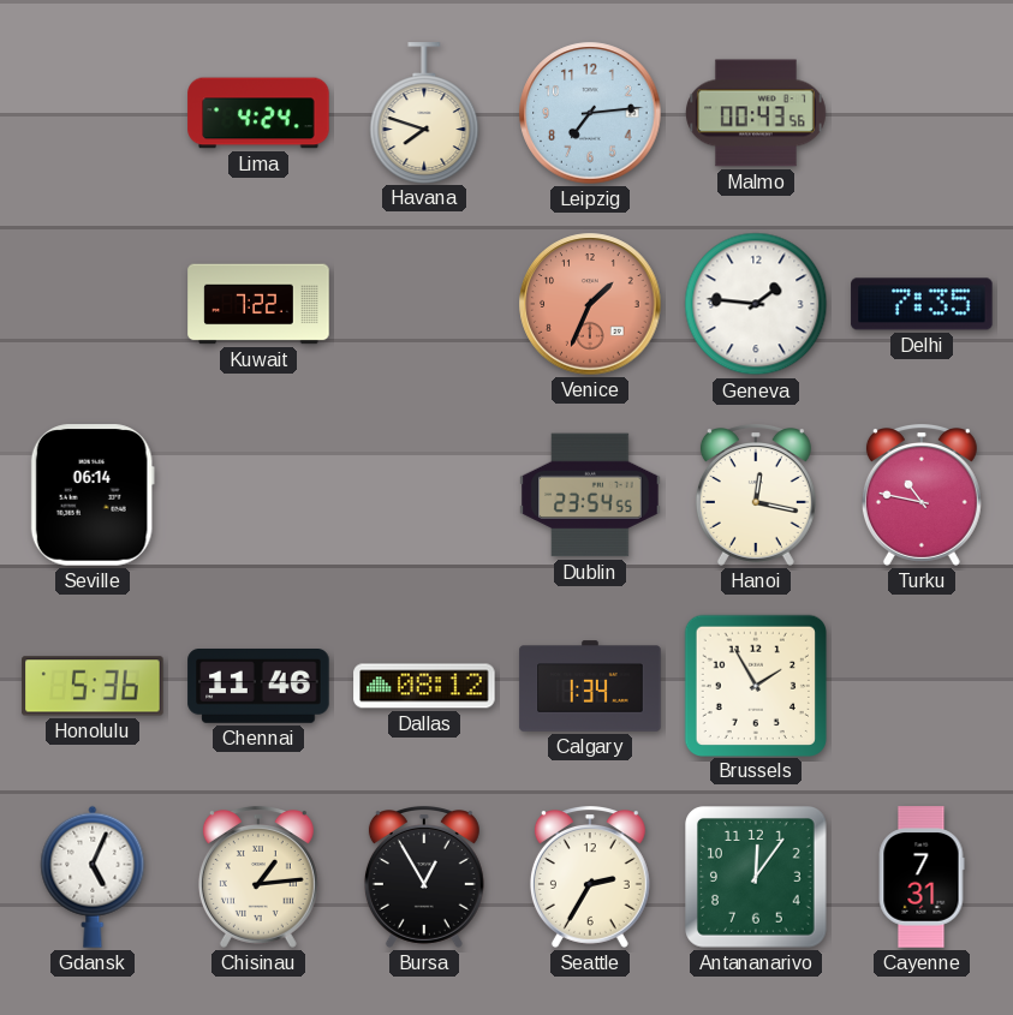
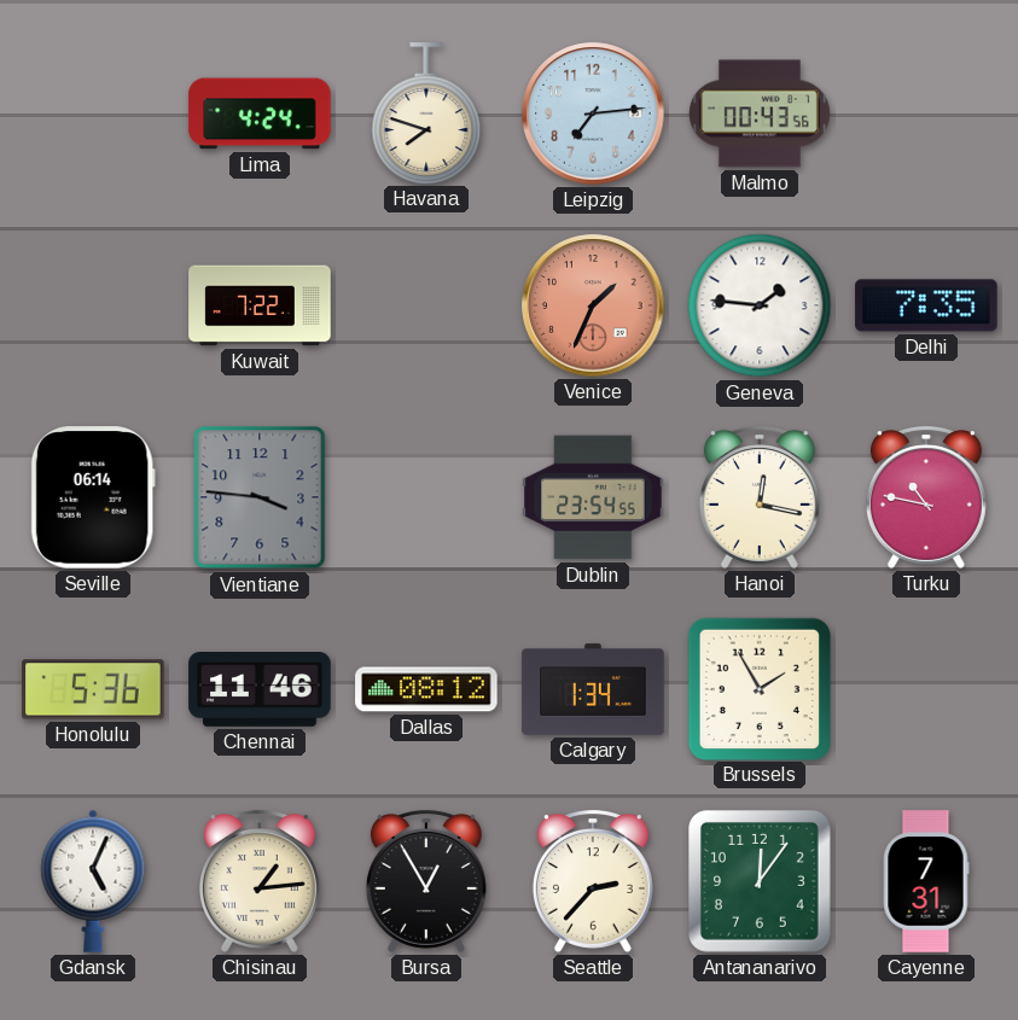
Vientiane: none -> 3:46 (260, 497)
Seattle: 2:35 -> 2:37 (593, 882)
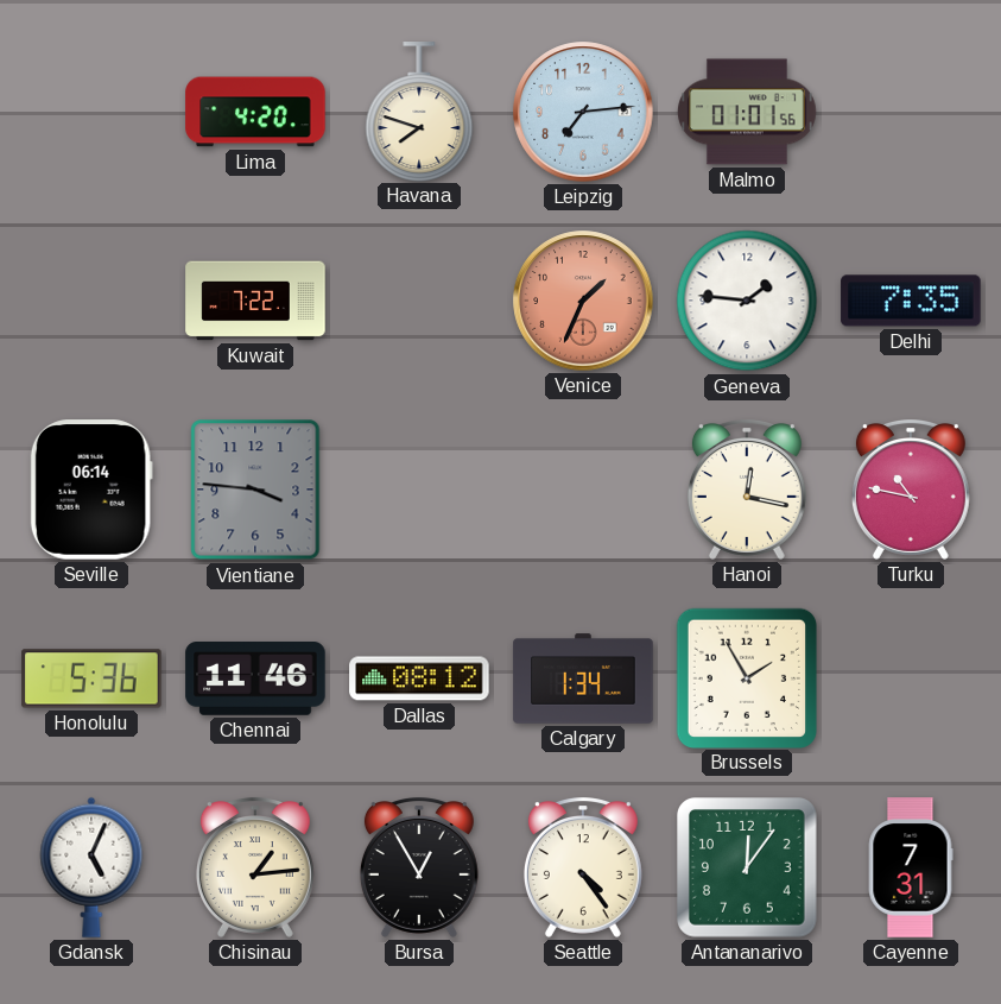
Lima: 4:24 -> 4:20 (255, 112)
Malmo: 00:43 -> 01:01 (748, 112)
Dublin: 23:54 -> none (593, 497)
Seattle: 2:37 -> 4:24 (583, 869)
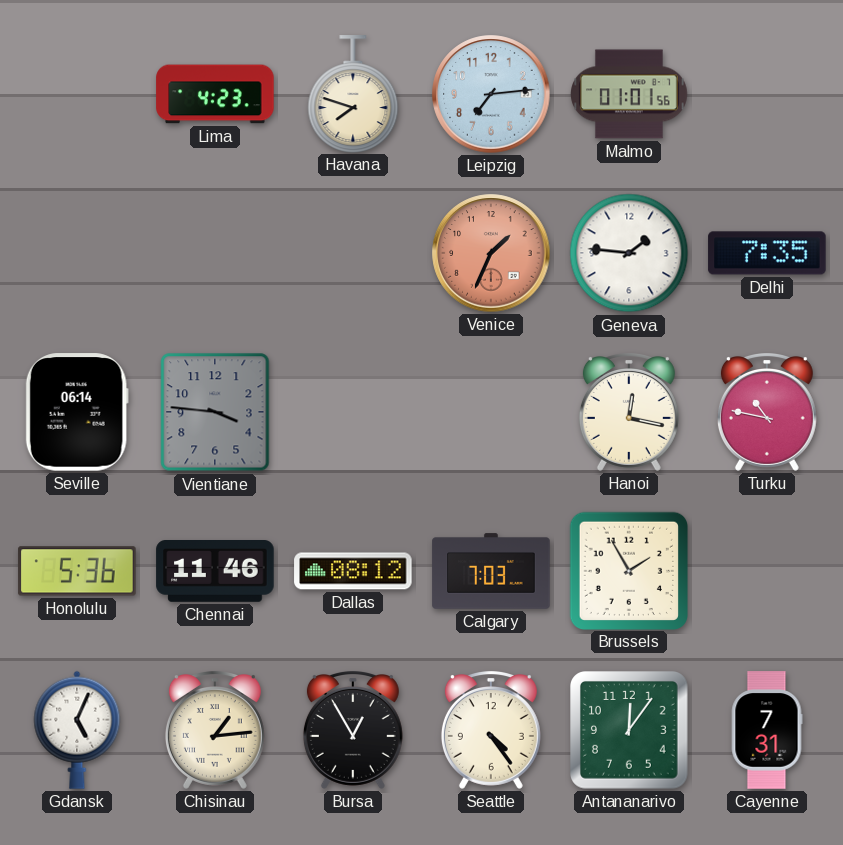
Lima: 4:20 -> 4:23 (215, 94)
Kuwait: 7:22 -> none (255, 301)
Calgary: 1:34 -> 7:03 (491, 571)
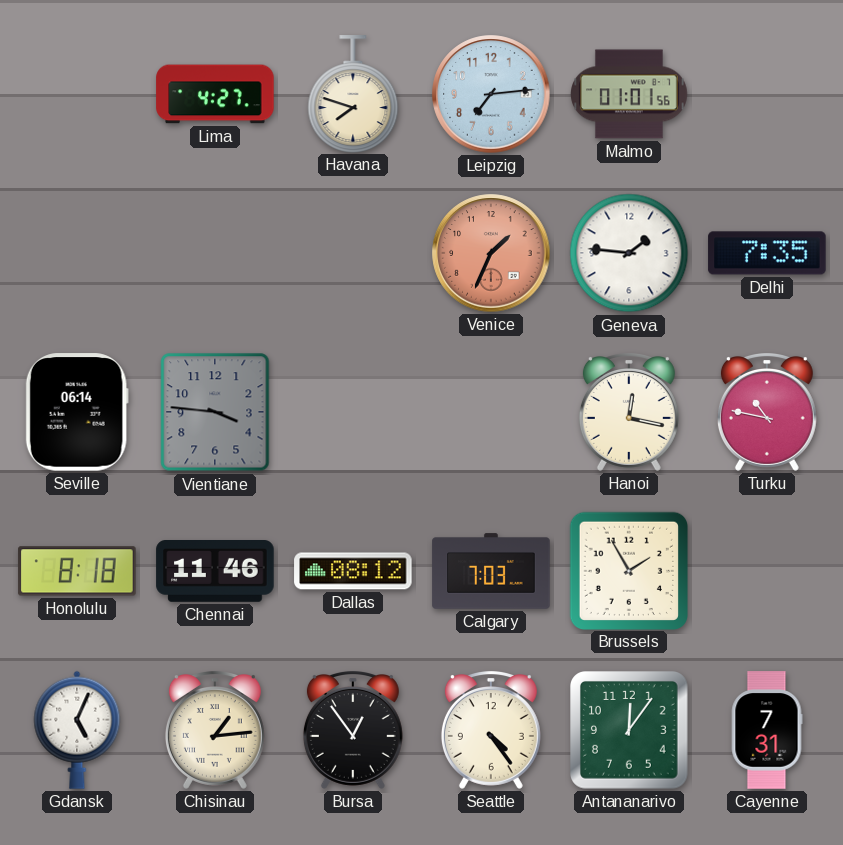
Lima: 4:23 -> 4:27 (215, 94)
Honolulu: 5:36 -> 8:18 (77, 571)
Bursa: 12:55 -> 12:54 (353, 731)
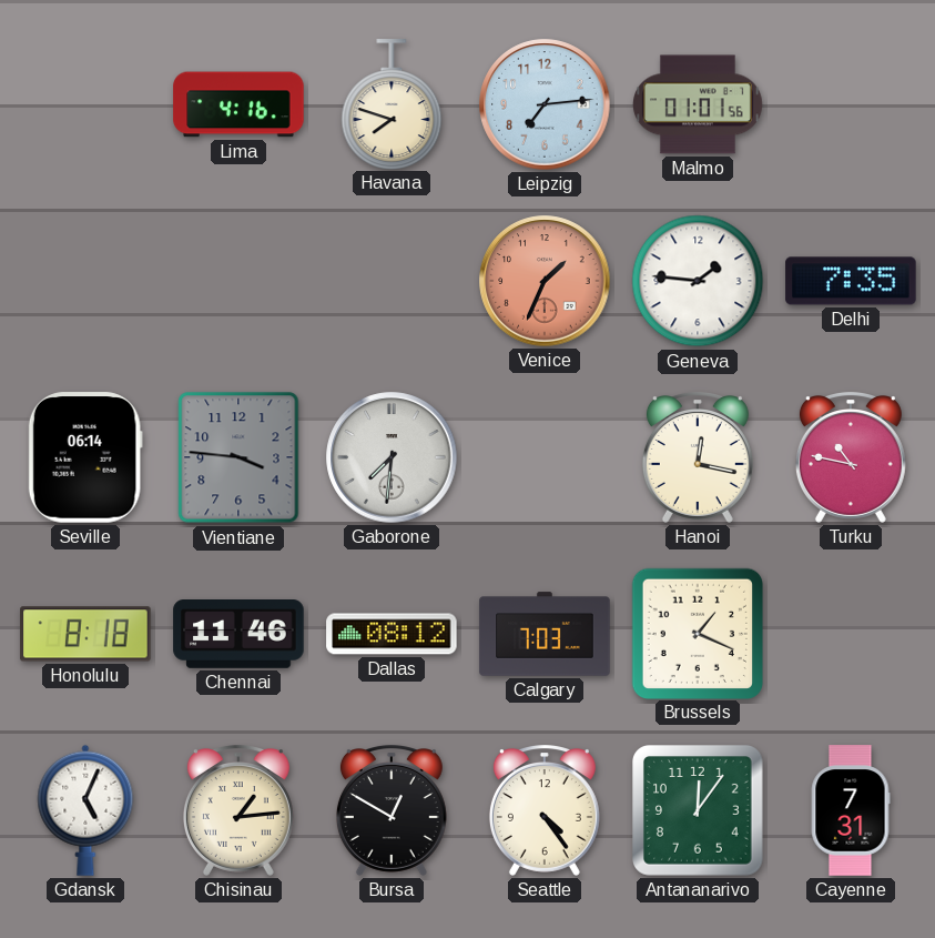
Lima: 4:27 -> 4:16 (238, 104)
Gaborone: none -> 7:31 (392, 457)
Brussels: 1:55 -> 1:19 (697, 633)
Bursa: 12:54 -> 12:50 (392, 811)
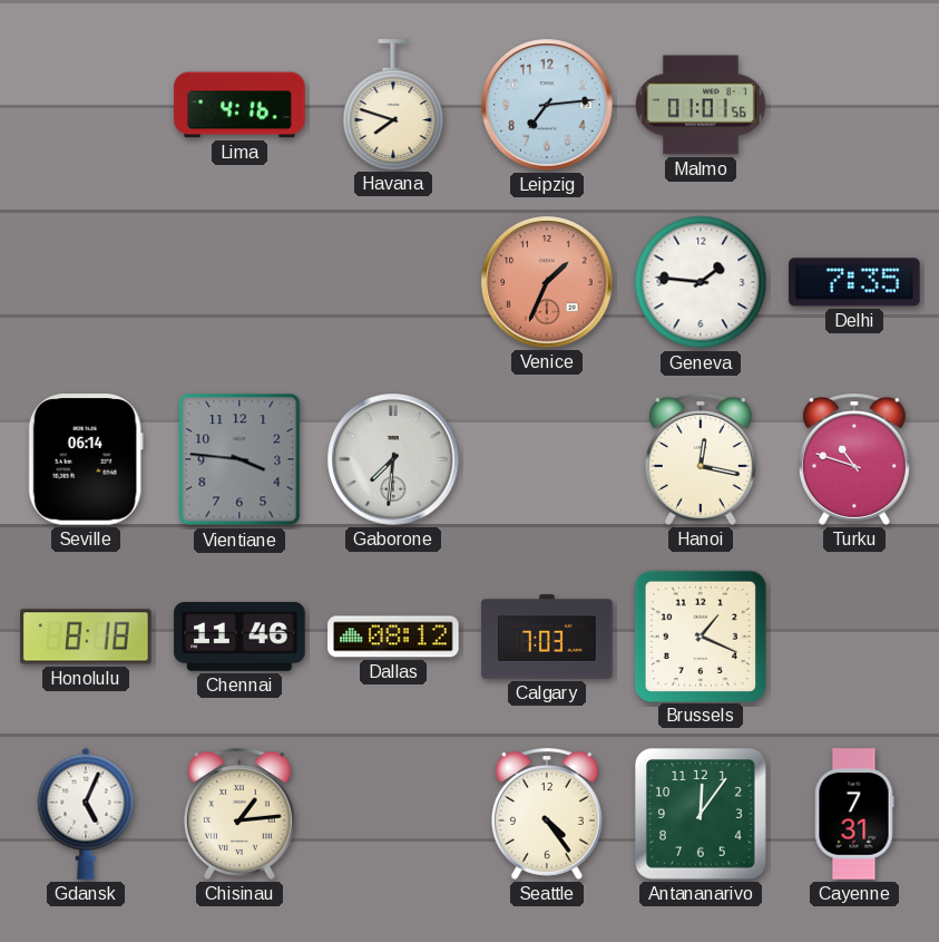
Turku: 10:47 -> 10:48 (854, 460)
Bursa: 12:50 -> none (392, 811)
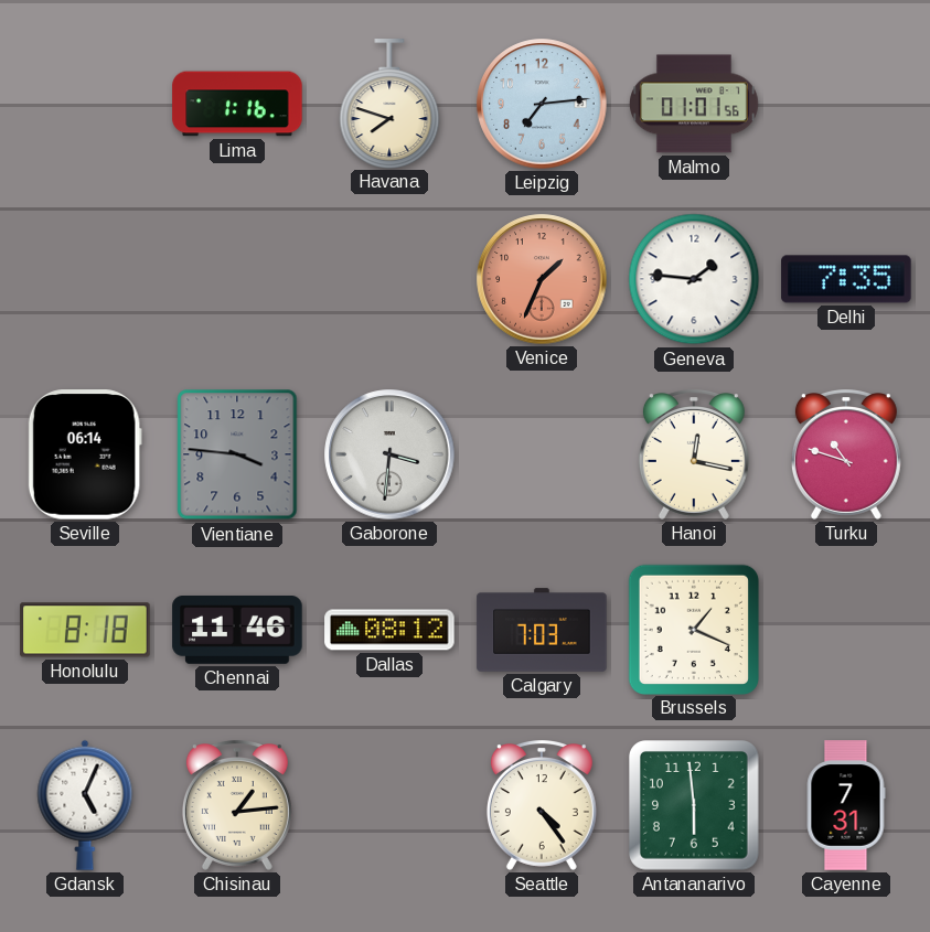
Lima: 4:16 -> 1:16 (237, 104)
Gaborone: 7:31 -> 3:31 (389, 454)
Antananarivo: 12:06 -> 5:59 (695, 806)
